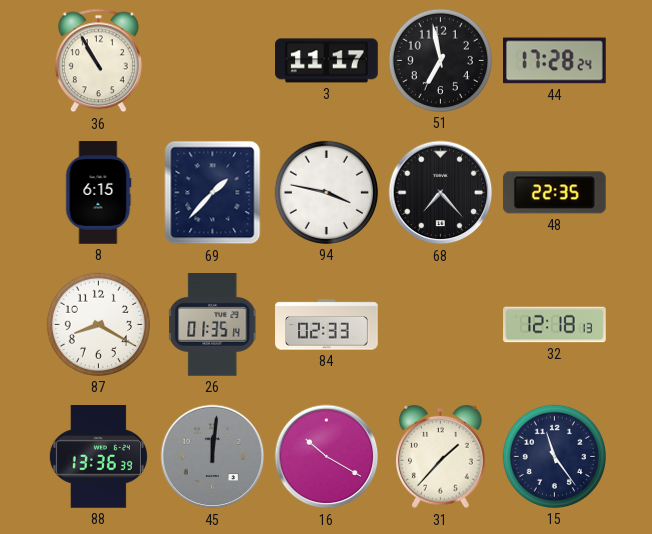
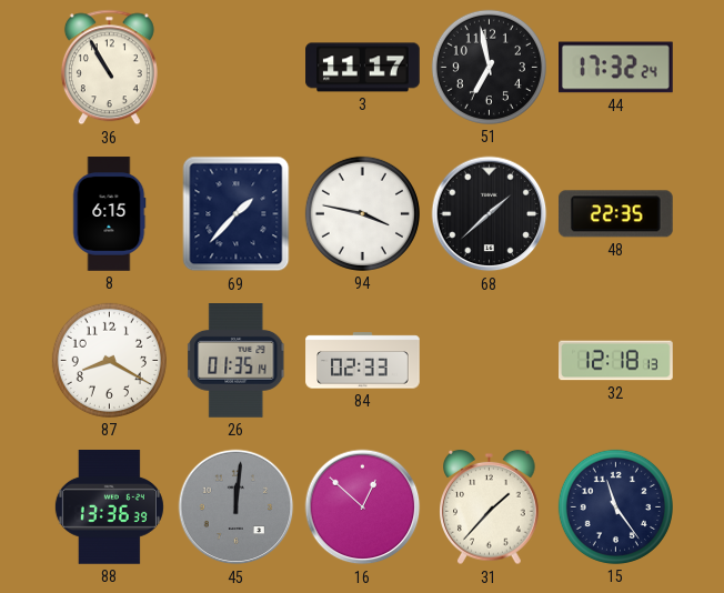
44: 17:28 -> 17:32 (616, 68)
68: 7:23 -> 1:38 (490, 214)
16: 10:20 -> 12:52 (363, 507)
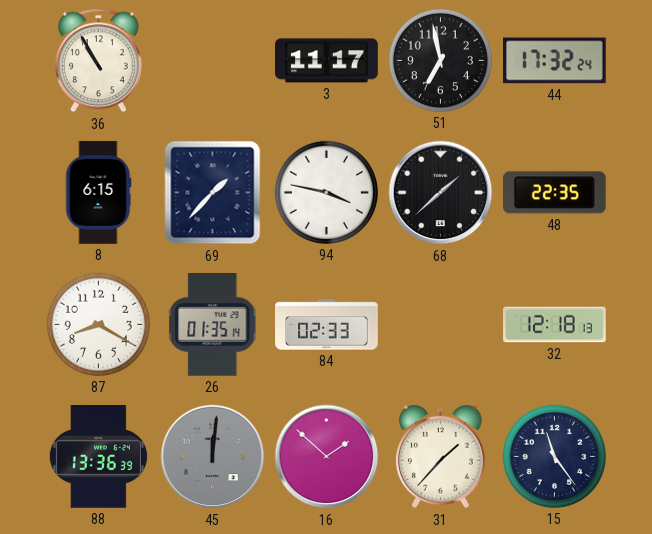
16: 12:52 -> 1:52 (327, 457)
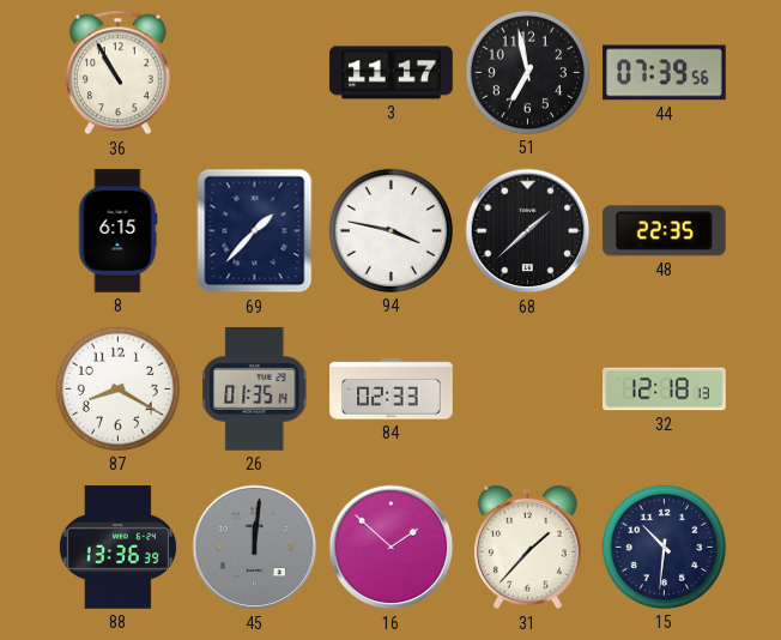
44: 17:32 -> 07:39 (665, 73)
15: 11:24 -> 10:31 (664, 547)
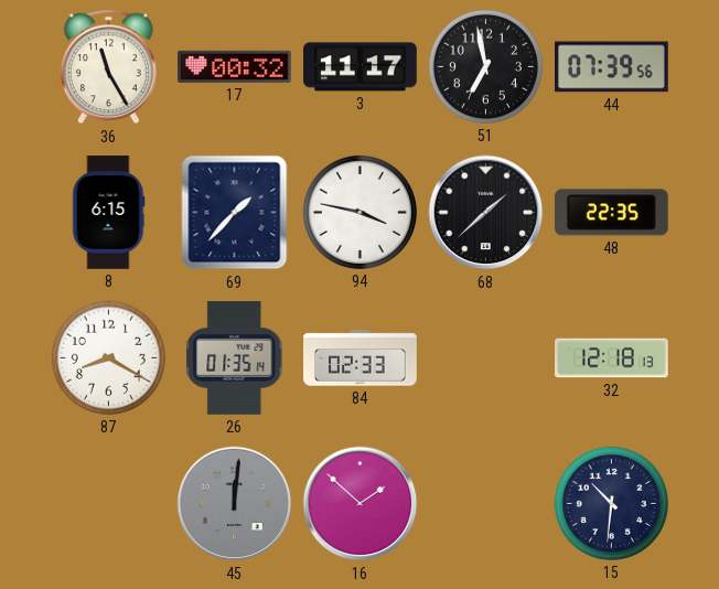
36: 10:55 -> 11:25 (108, 67)
17: none -> 00:32 (235, 66)
88: 13:36 -> none (117, 548)
31: 1:37 -> none (528, 548)
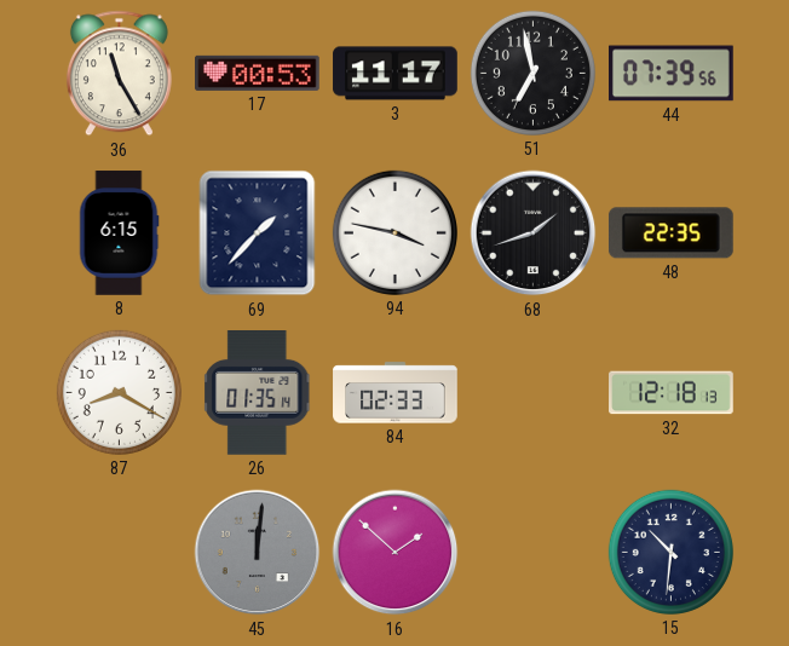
17: 00:32 -> 00:53 (258, 73)
68: 1:38 -> 1:42 (534, 233)
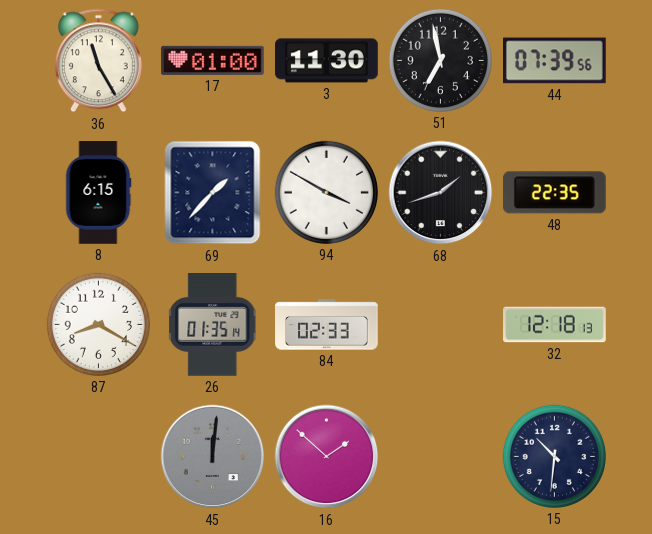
17: 00:53 -> 01:00 (213, 60)
3: 11:17 -> 11:30 (327, 61)
94: 3:47 -> 3:50 (326, 192)
